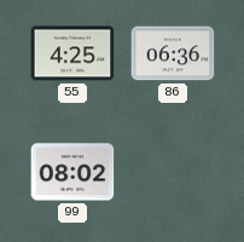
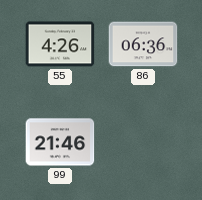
55: 4:25 -> 4:26 (60, 44)
99: 08:02 -> 21:46 (60, 142)
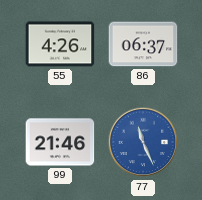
86: 06:36 -> 06:37 (143, 44)
77: none -> 11:26 (143, 142)
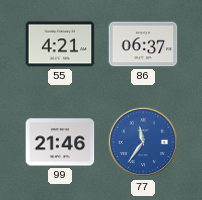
55: 4:26 -> 4:21 (60, 44)
77: 11:26 -> 11:36 (143, 142)
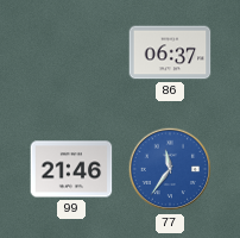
55: 4:21 -> none (60, 44)
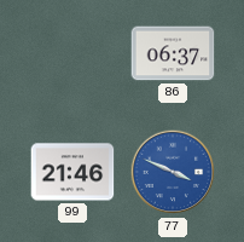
77: 11:36 -> 3:49 (173, 172)
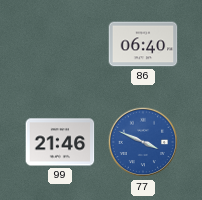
86: 06:37 -> 06:40 (143, 44)
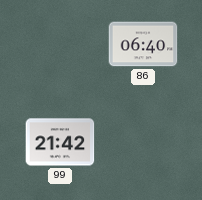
99: 21:46 -> 21:42 (60, 142)
77: 3:49 -> none (143, 142)
